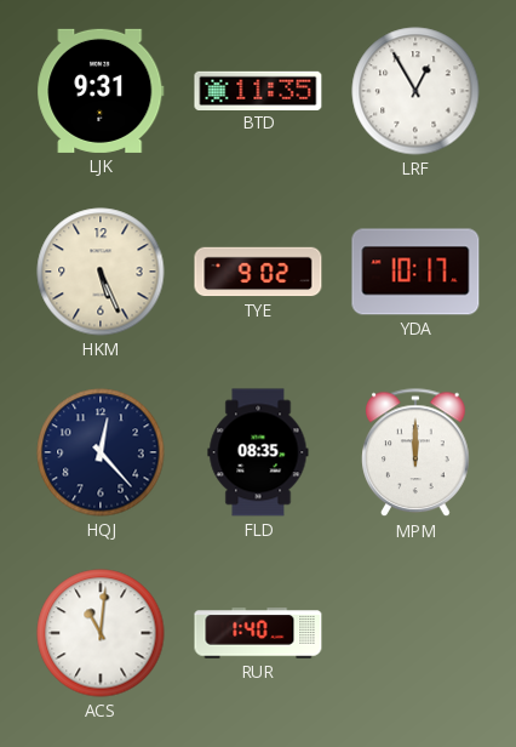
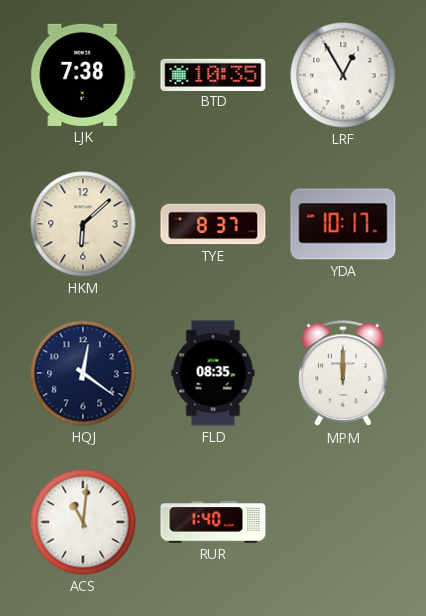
LJK: 9:31 -> 7:38 (83, 75)
BTD: 11:35 -> 10:35 (213, 74)
HKM: 5:26 -> 6:08 (83, 224)
TYE: 9:02 -> 8:37 (213, 224)
HQJ: 12:23 -> 12:21 (83, 373)
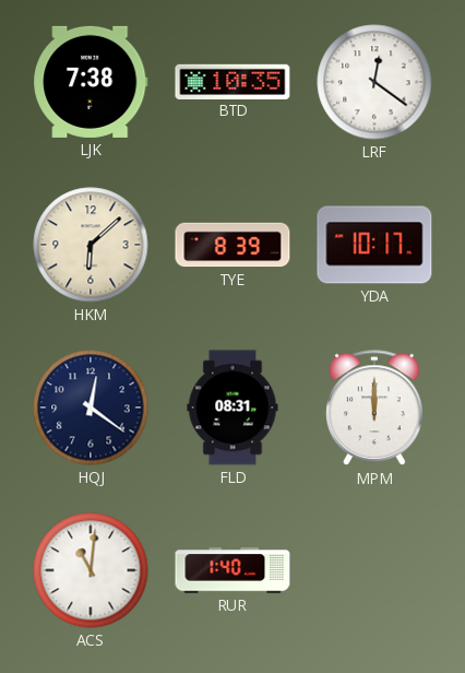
LRF: 12:55 -> 12:21 (374, 82)
TYE: 8:37 -> 8:39 (233, 245)
FLD: 08:35 -> 08:31 (233, 408)
